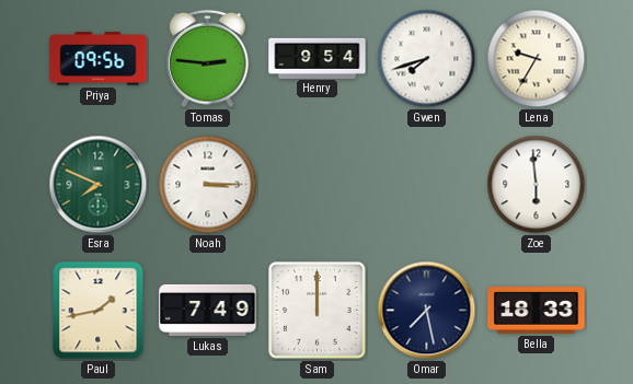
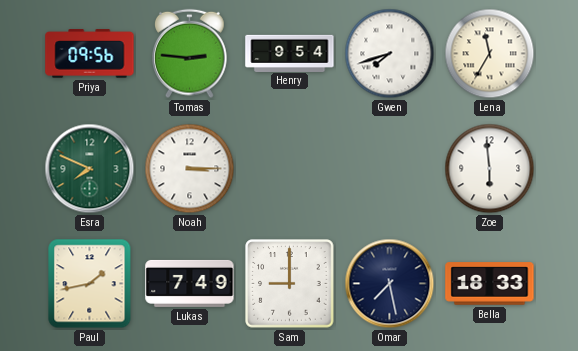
Lena: 9:35 -> 11:35 (490, 54)
Sam: 12:00 -> 9:00 (290, 284)
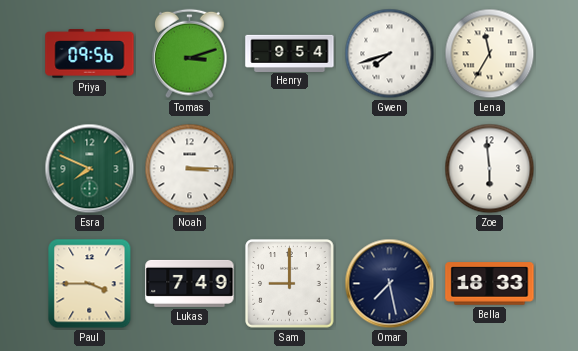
Tomas: 2:46 -> 3:12 (190, 54)
Paul: 1:43 -> 3:45 (90, 284)
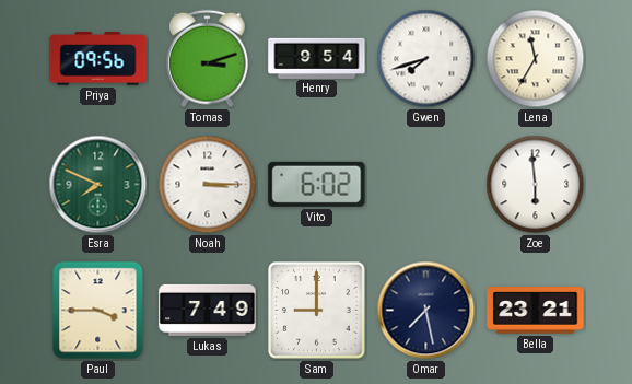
Vito: none -> 6:02 (317, 184)
Bella: 18:33 -> 23:21 (536, 311)
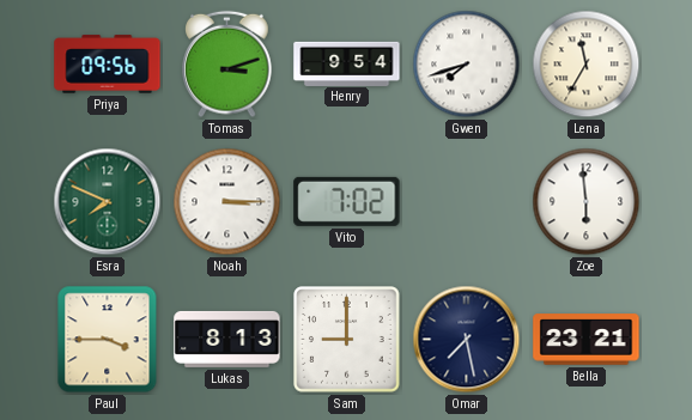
Vito: 6:02 -> 7:02 (347, 201)
Lukas: 7:49 -> 8:13 (227, 339)
